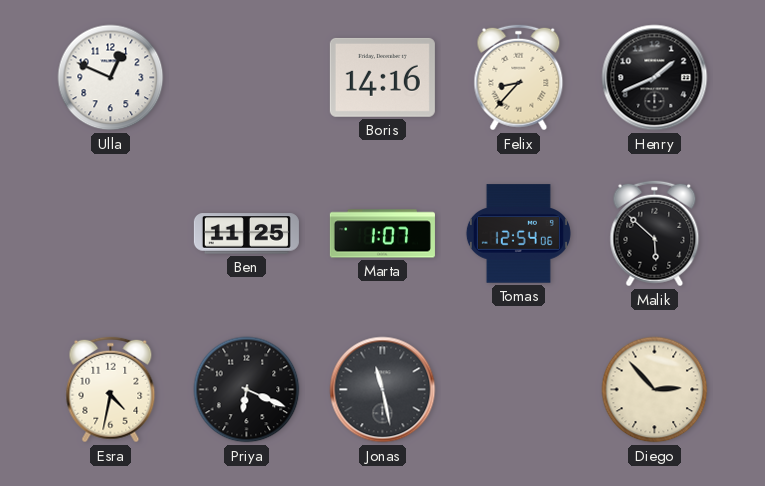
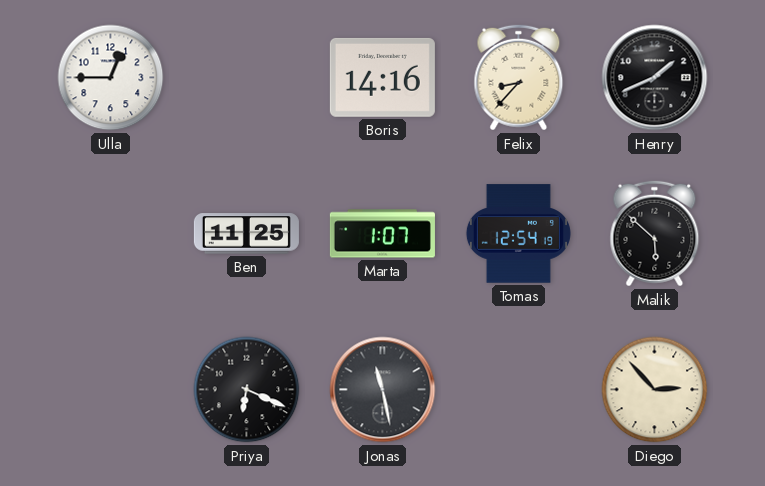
Ulla: 12:49 -> 12:45 (111, 78)
Tomas: 12:54:06 -> 12:54:19 (518, 234)
Esra: 4:32 -> none (111, 390)
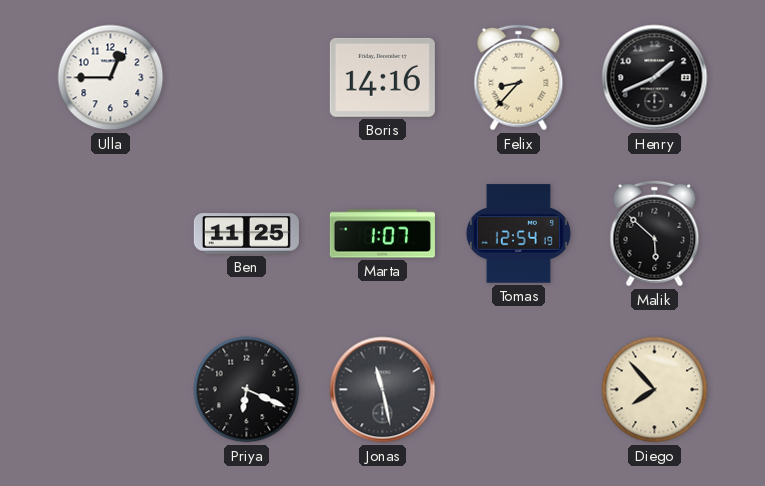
Diego: 2:53 -> 7:53 (655, 390)
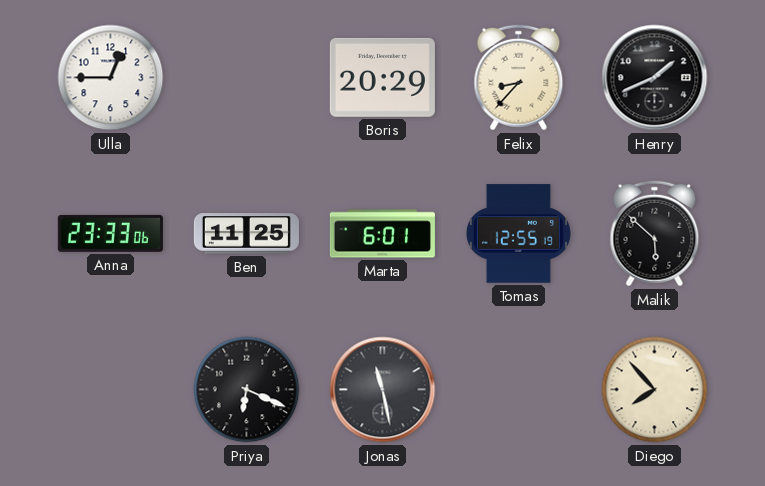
Boris: 14:16 -> 20:29 (382, 77)
Anna: none -> 23:33 (110, 233)
Marta: 1:07 -> 6:01 (382, 234)
Tomas: 12:54 -> 12:55 (518, 234)
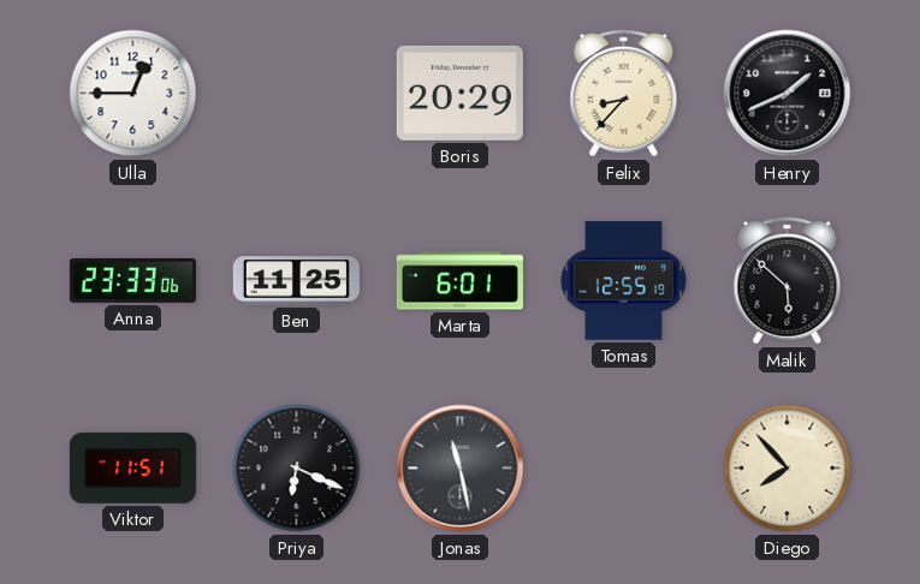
Viktor: none -> 11:51 (132, 467)
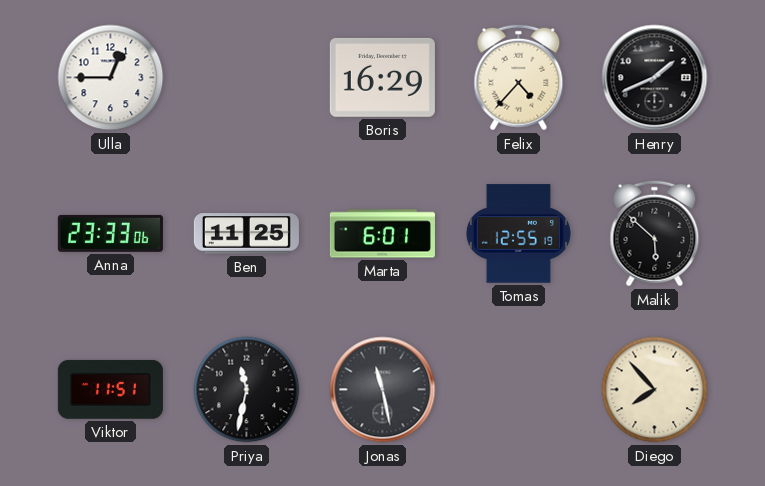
Boris: 20:29 -> 16:29 (382, 77)
Felix: 8:37 -> 4:37 (519, 78)
Priya: 6:19 -> 11:32 (247, 390)
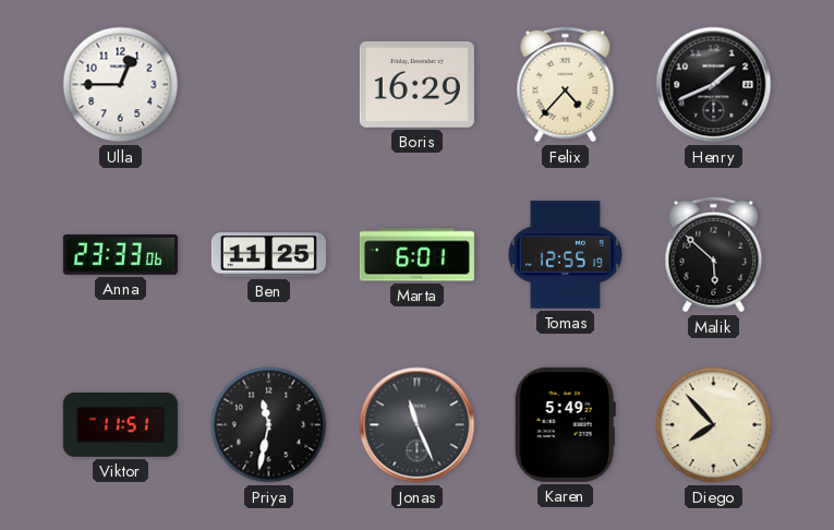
Jonas: 11:28 -> 11:26 (418, 425)
Karen: none -> 5:49 (565, 424)
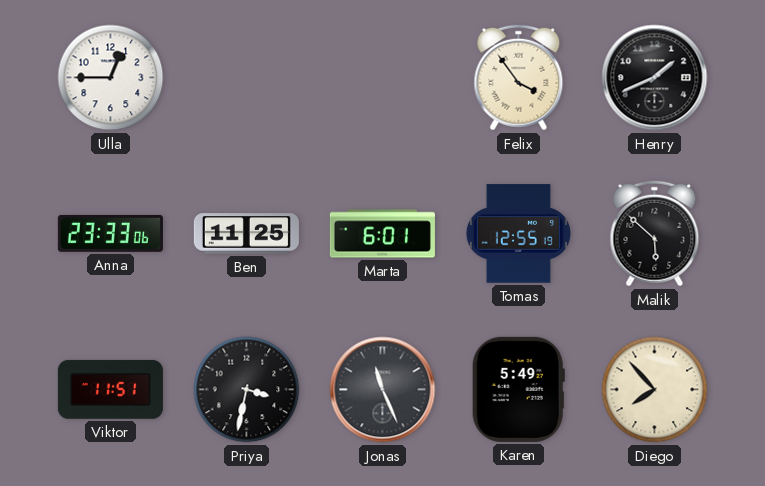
Boris: 16:29 -> none (416, 84)
Felix: 4:37 -> 3:54 (519, 78)
Priya: 11:32 -> 3:32 (247, 390)
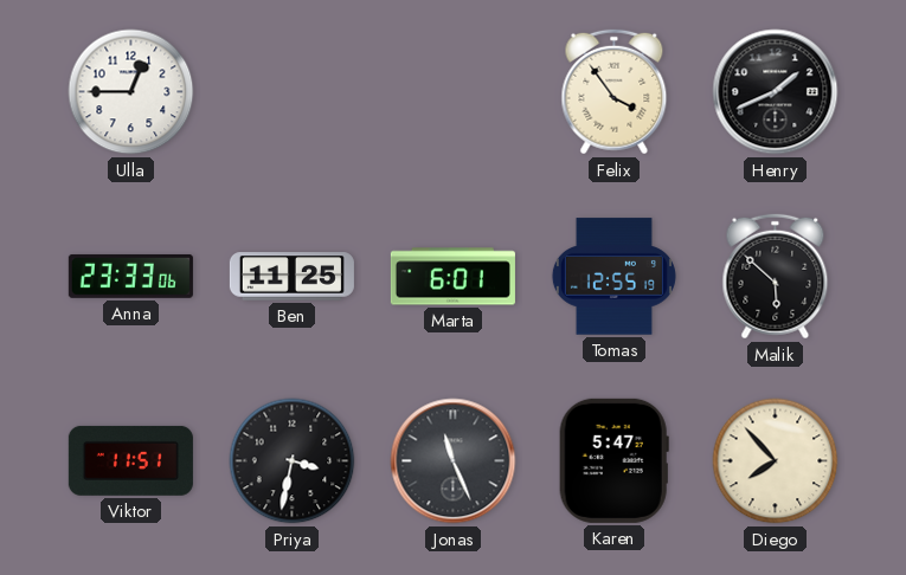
Karen: 5:49 -> 5:47 (613, 460)
